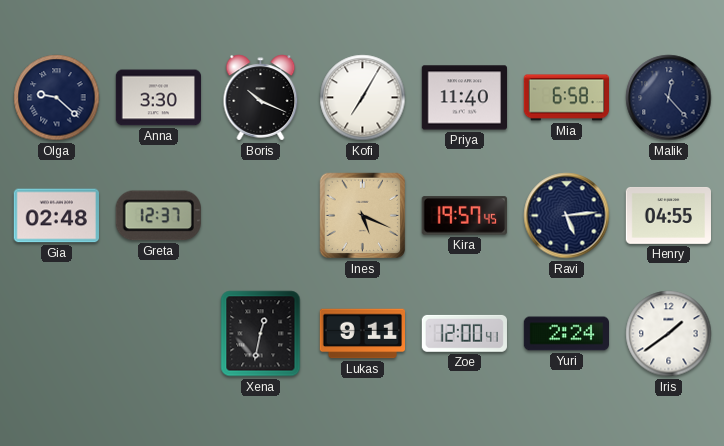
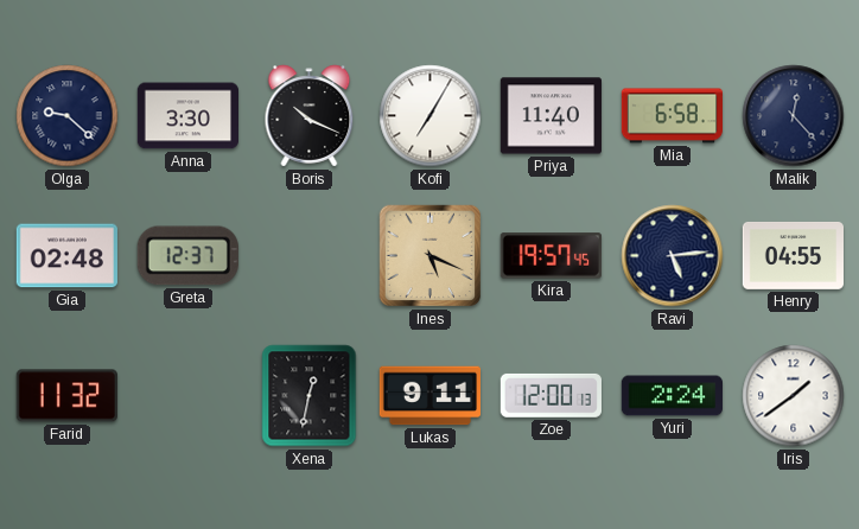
Farid: none -> 11:32 (66, 396)
Zoe: 12:00:41 -> 12:00:13 (551, 395)
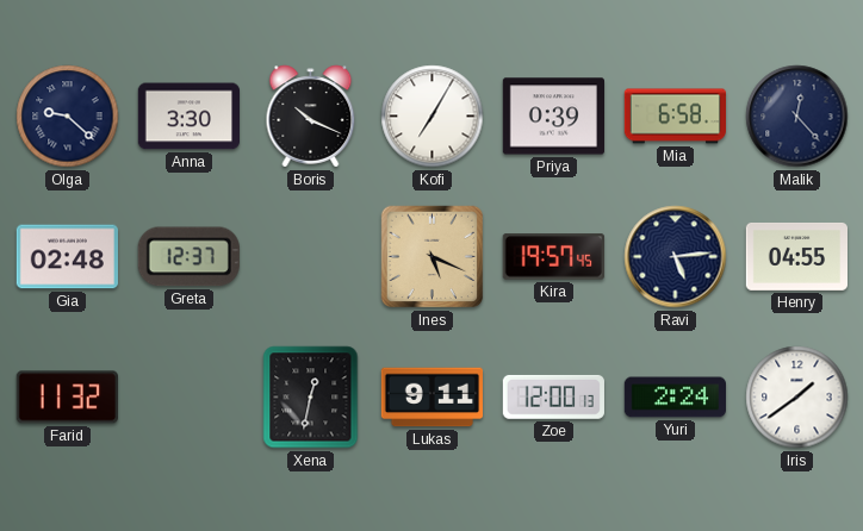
Priya: 11:40 -> 0:39 (553, 117)
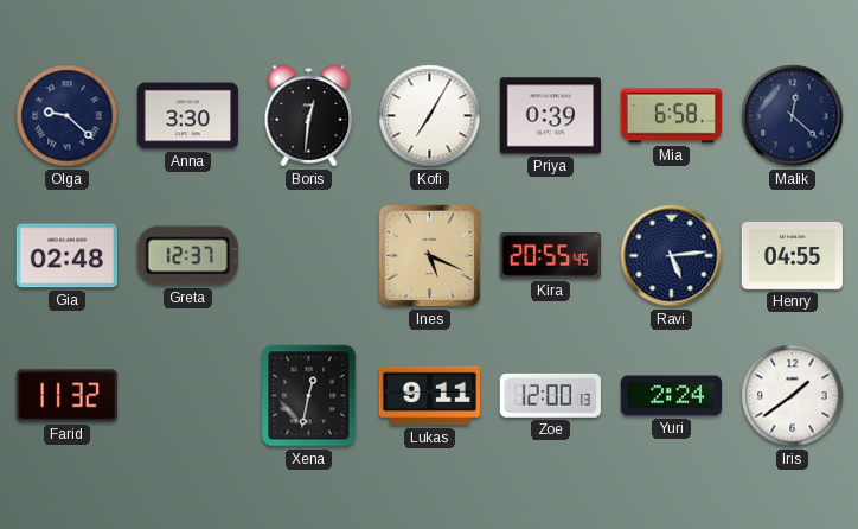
Boris: 10:19 -> 12:31 (309, 116)
Malik: 12:23 -> 12:22 (793, 116)
Kira: 19:57 -> 20:55 (550, 256)
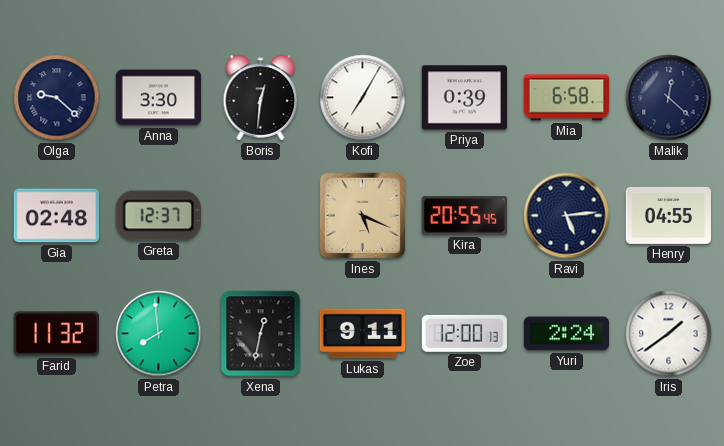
Petra: none -> 7:59 (159, 334)
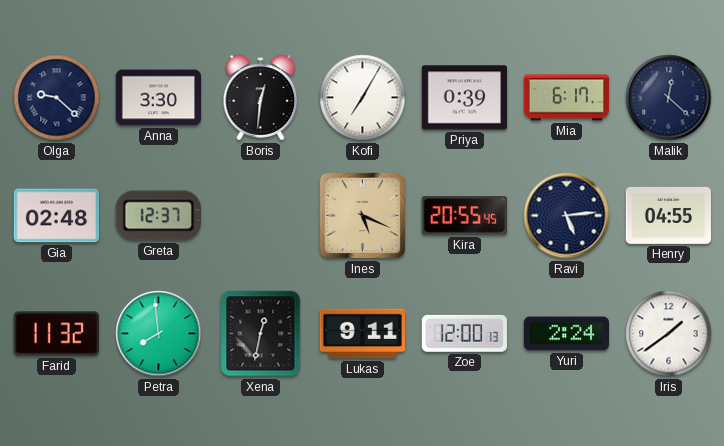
Mia: 6:58 -> 6:17 (566, 98)
